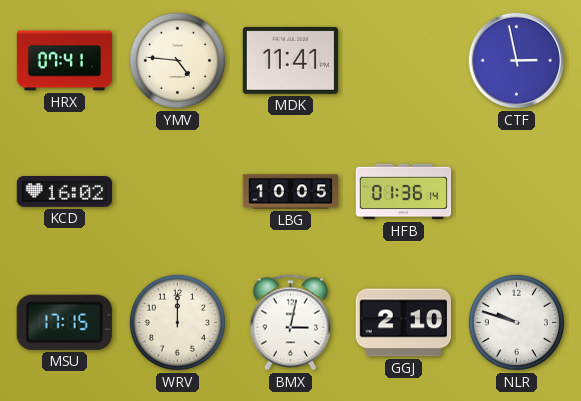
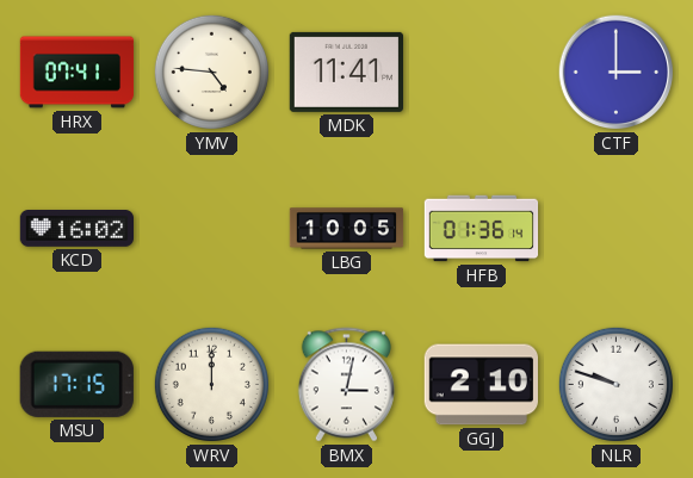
CTF: 2:58 -> 3:00 (617, 73)
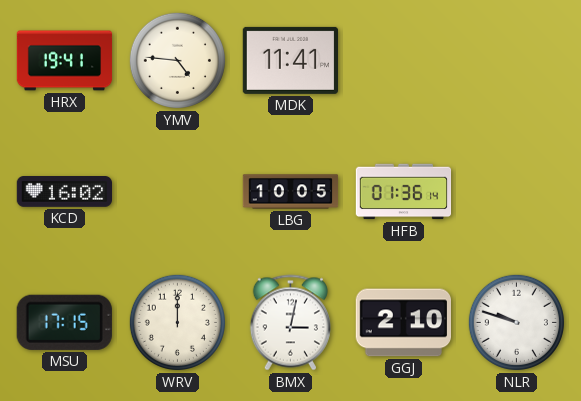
HRX: 07:41 -> 19:41 (65, 61)
CTF: 3:00 -> none (617, 73)
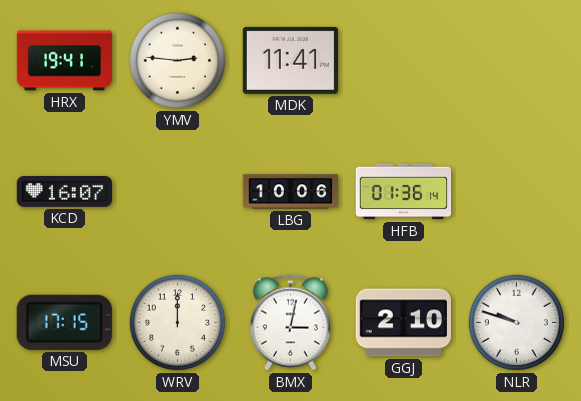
YMV: 4:46 -> 2:46 (177, 60)
KCD: 16:02 -> 16:07 (65, 192)
LBG: 10:05 -> 10:06 (291, 192)
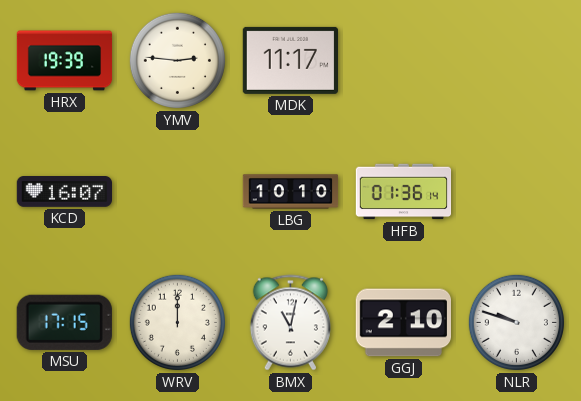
HRX: 19:41 -> 19:39 (65, 61)
MDK: 11:41 -> 11:17 (290, 60)
LBG: 10:06 -> 10:10 (291, 192)
BMX: 3:02 -> 11:02 (290, 323)
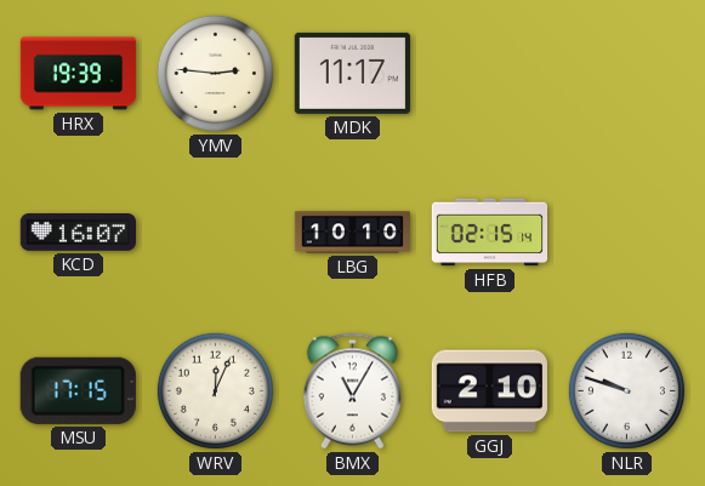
HFB: 01:36 -> 02:15 (490, 233)
WRV: 12:00 -> 12:04 (215, 390)
BMX: 11:02 -> 11:05 (352, 391)
